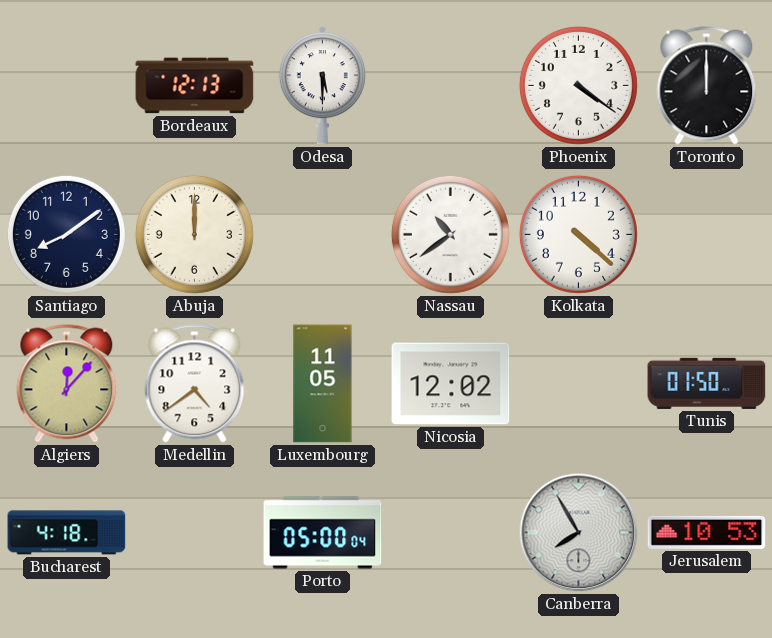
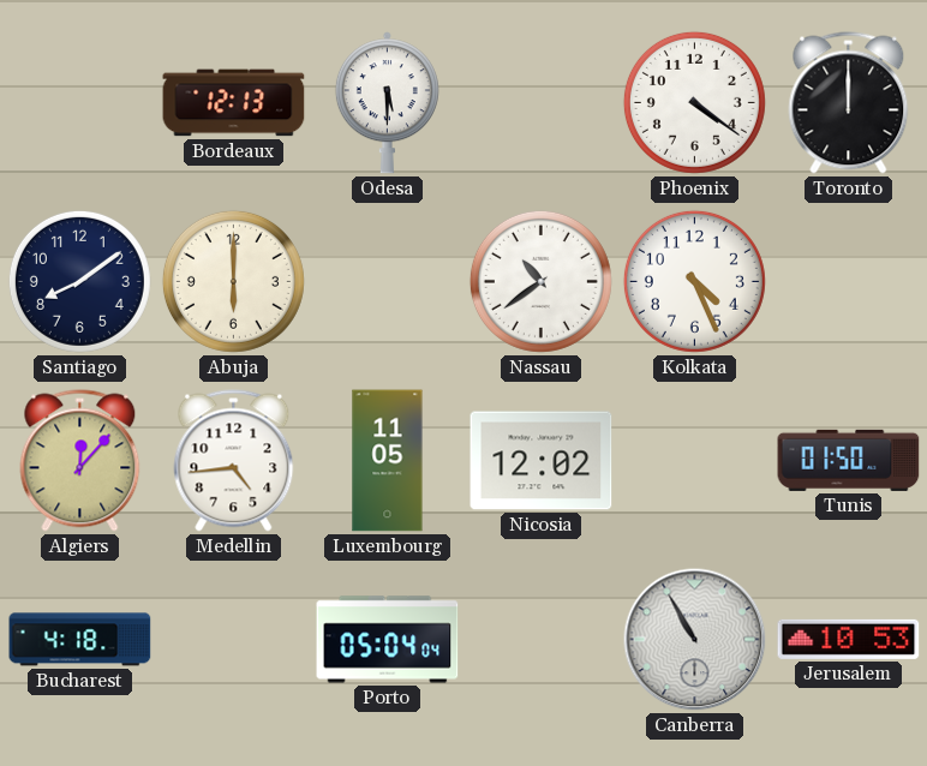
Abuja: 12:00 -> 6:00 (233, 281)
Kolkata: 4:22 -> 4:26 (694, 281)
Medellin: 4:39 -> 4:44 (234, 461)
Porto: 05:00 -> 05:04 (388, 640)
Canberra: 7:55 -> 10:55 (695, 640)
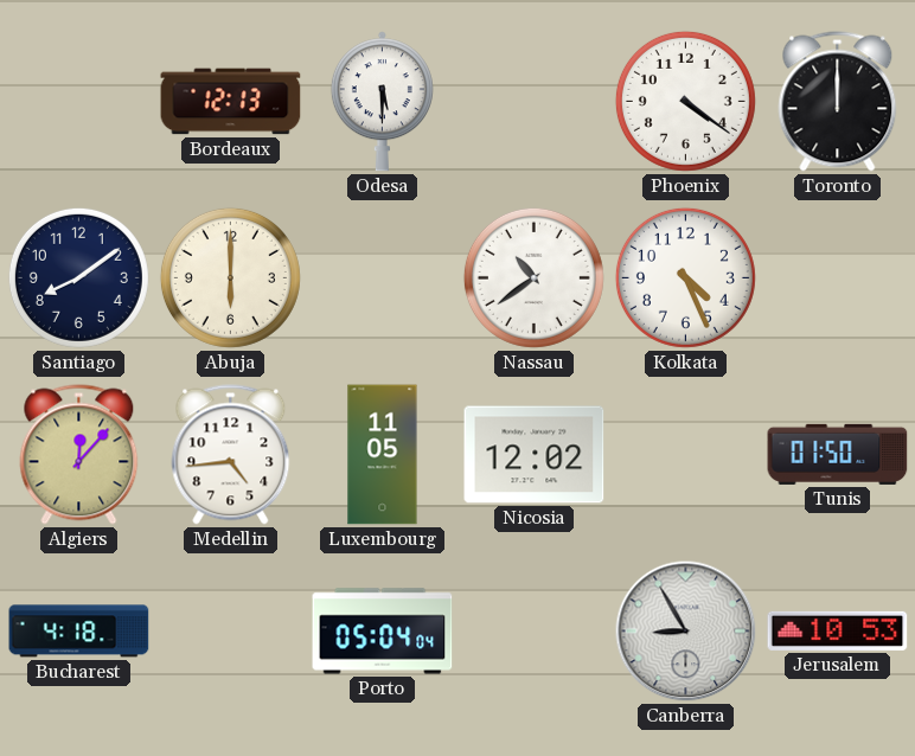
Canberra: 10:55 -> 8:55 (686, 632)
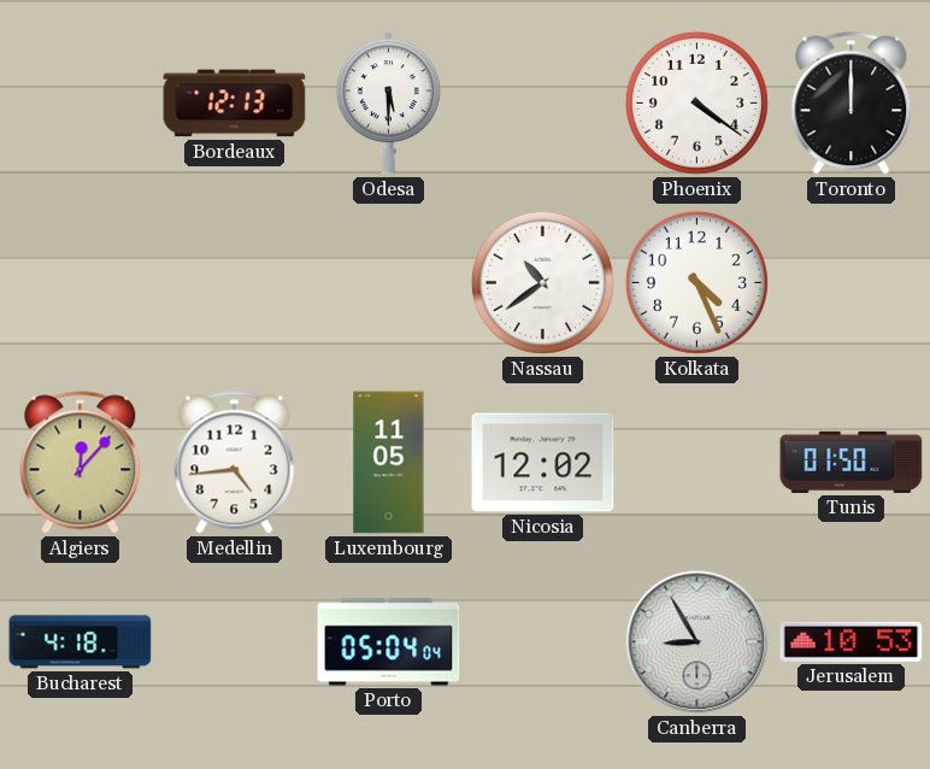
Santiago: 8:09 -> none (78, 277)
Abuja: 6:00 -> none (230, 277)
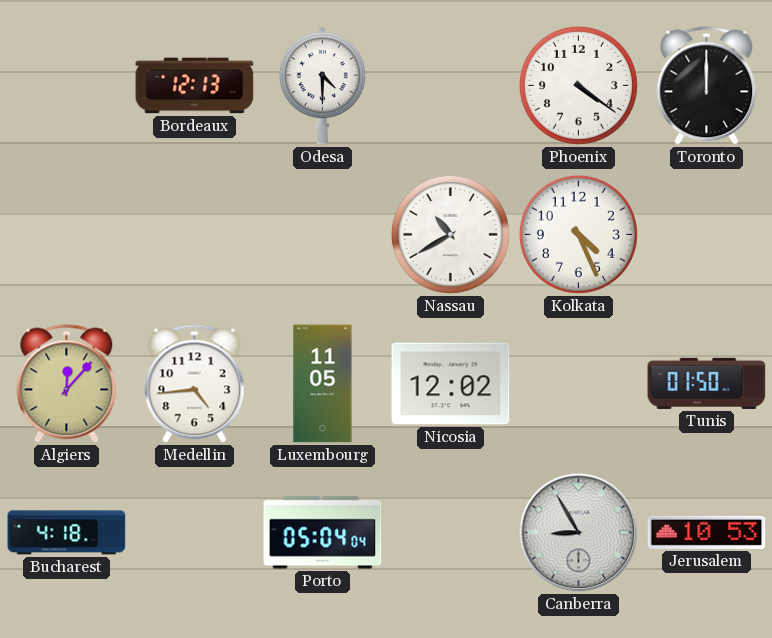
Odesa: 5:30 -> 4:30 (322, 86)
Nassau: 10:39 -> 10:40 (450, 234)
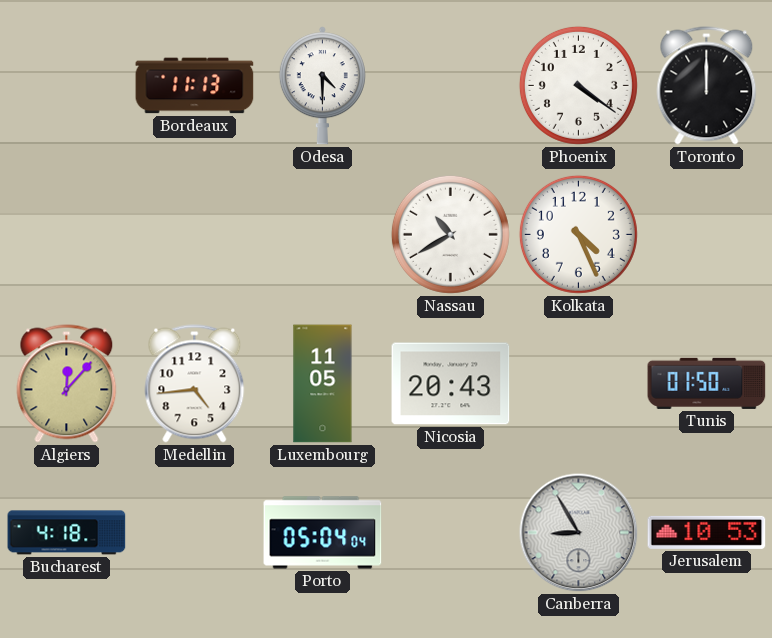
Bordeaux: 12:13 -> 11:13 (195, 86)
Nicosia: 12:02 -> 20:43 (451, 384)
